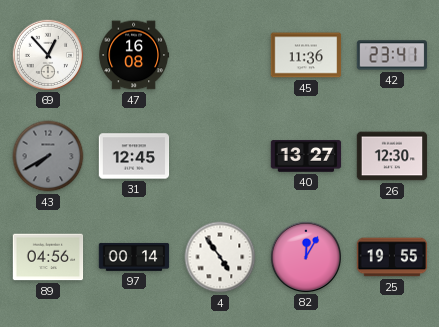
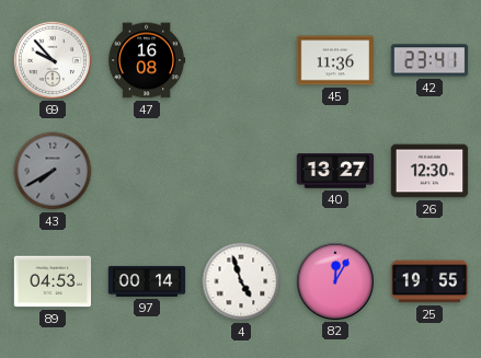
69: 12:53 -> 9:53 (51, 59)
31: 12:45 -> none (134, 156)
89: 04:56 -> 04:53 (53, 281)
4: 4:54 -> 4:57 (241, 281)
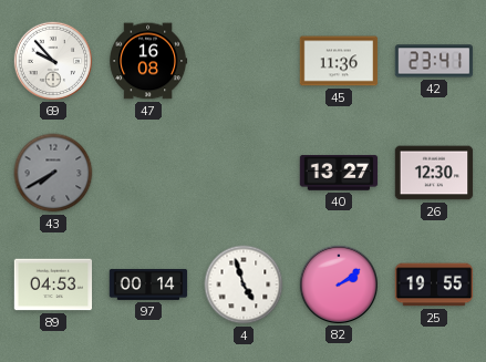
82: 12:05 -> 2:09 (338, 283)
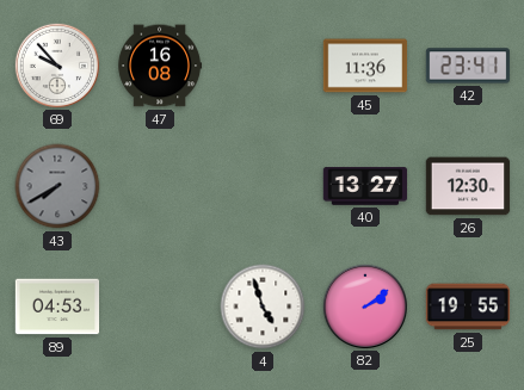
97: 00:14 -> none (148, 285)
